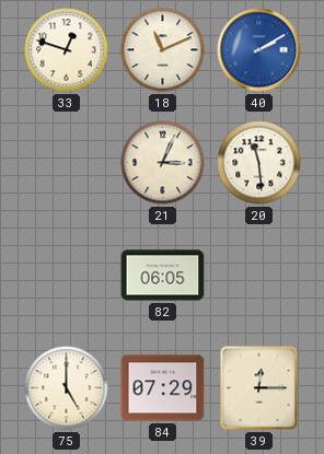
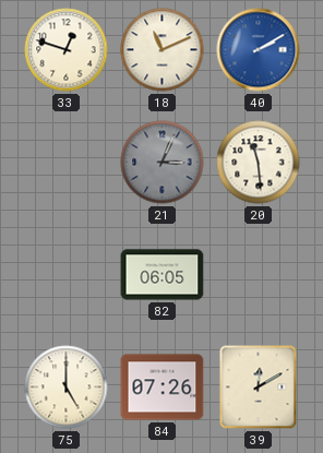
21 dial: cream -> grey (163, 163)
84: 07:29 -> 07:26 (163, 388)
39: 12:15 -> 12:10 (259, 388)
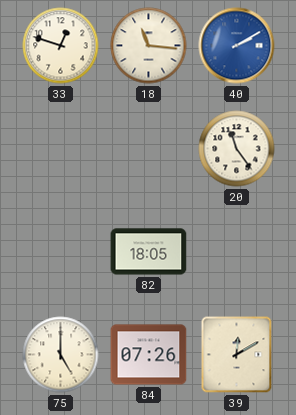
18: 11:11 -> 11:16 (149, 46)
21: 3:04 -> none (163, 163)
20: 11:29 -> 11:24 (237, 149)
82: 06:05 -> 18:05 (149, 252)
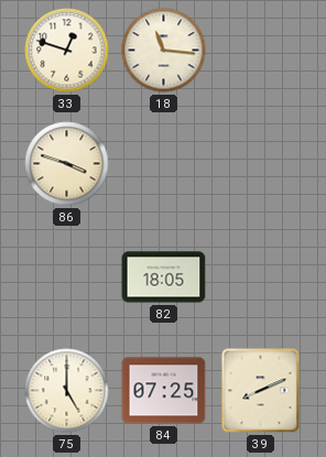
40: 2:10 -> none (237, 46)
86: none -> 3:48 (67, 164)
20: 11:24 -> none (237, 149)
84: 07:26 -> 07:25 (164, 391)
39: 12:10 -> 8:11 (261, 391)
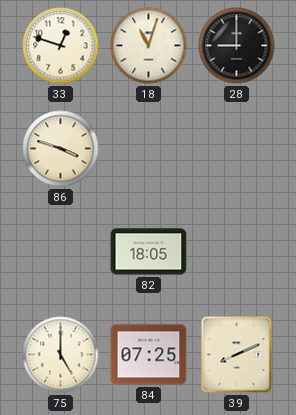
18: 11:16 -> 11:03 (149, 46)
28: none -> 9:00 (237, 46)
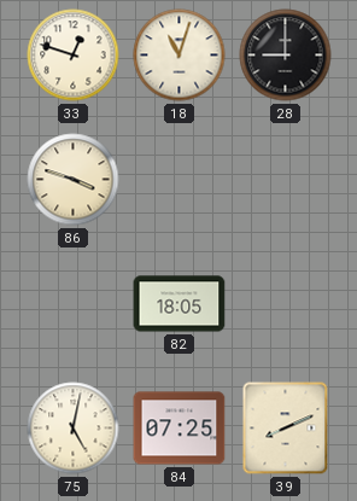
75: 5:00 -> 5:02 (74, 429)
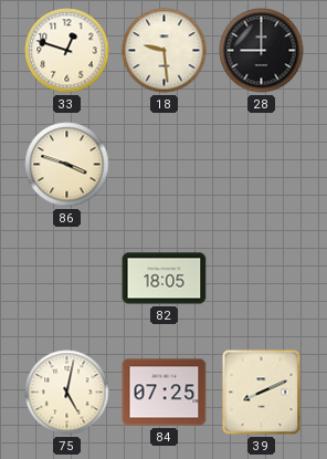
18: 11:03 -> 9:29 (165, 51)
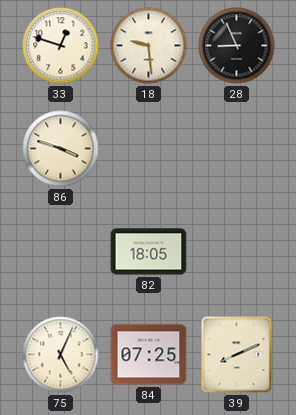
28: 9:00 -> 8:56 (237, 46)
75: 5:02 -> 5:04 (61, 355)
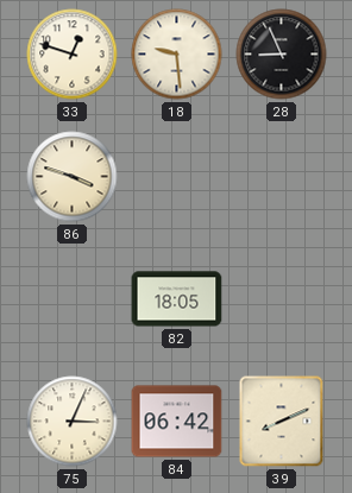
75: 5:04 -> 3:04 (73, 422)
84: 07:25 -> 06:42 (177, 422)
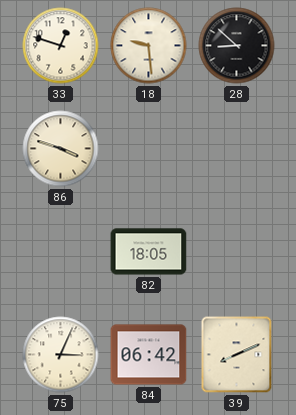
28: 8:56 -> 8:52 (237, 46)
